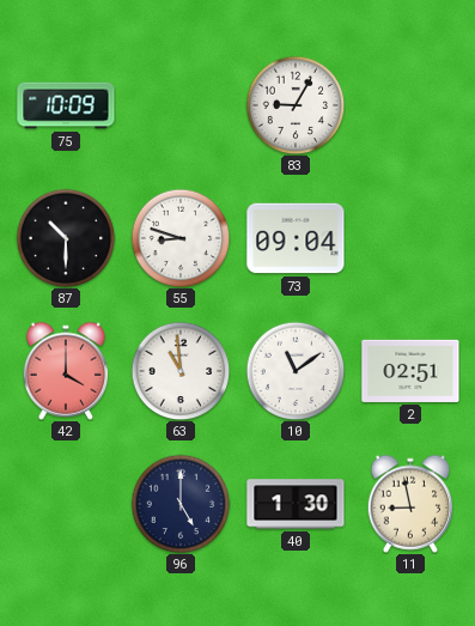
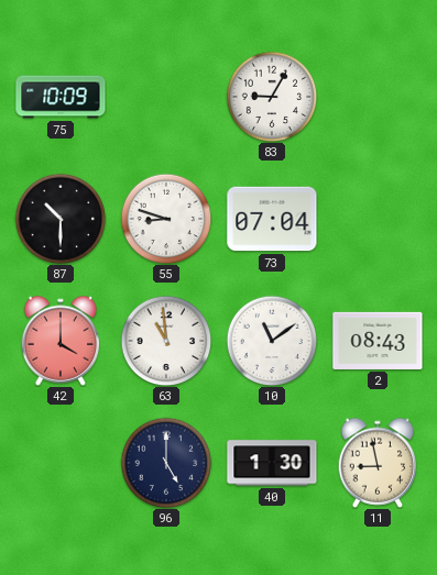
73: 09:04 -> 07:04 (272, 219)
2: 02:51 -> 08:43 (378, 341)
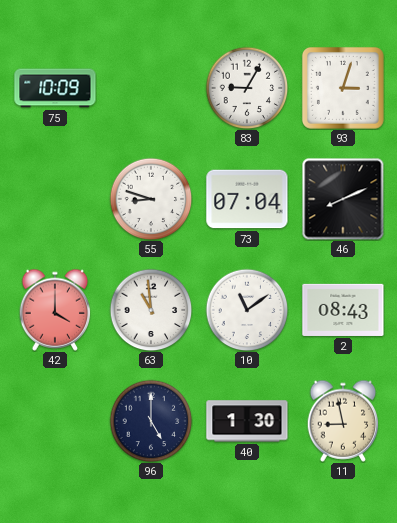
93: none -> 3:03 (343, 88)
87: 10:30 -> none (61, 219)
46: none -> 8:11 (343, 199)
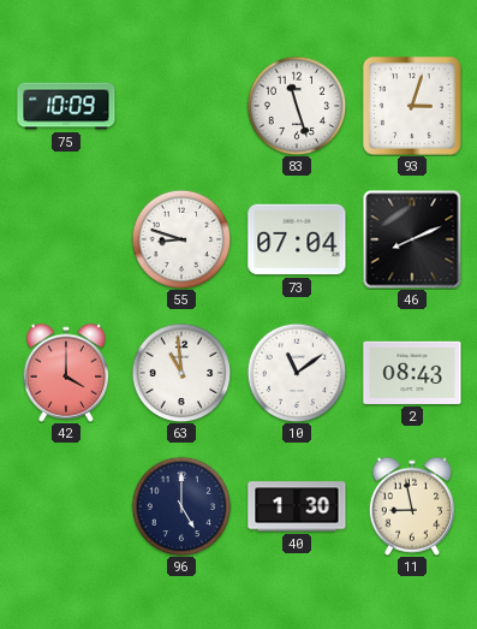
83: 9:05 -> 11:27 (297, 106)
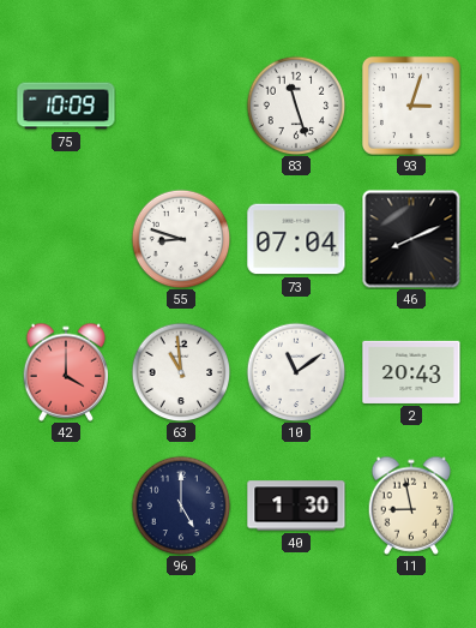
2: 08:43 -> 20:43 (411, 372)
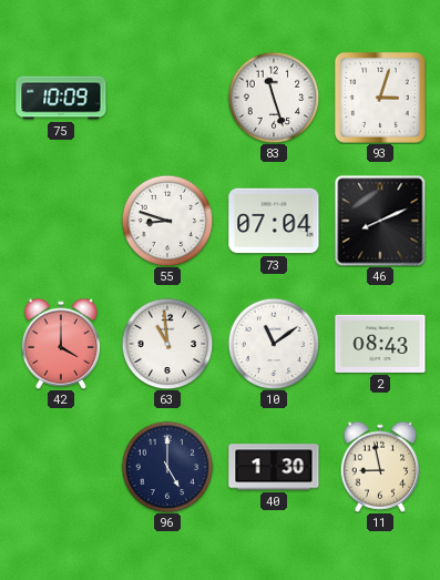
2: 20:43 -> 08:43 (380, 344)
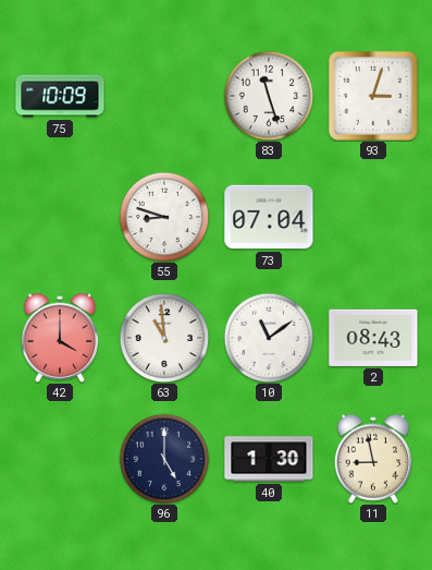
46: 8:11 -> none (380, 221)
